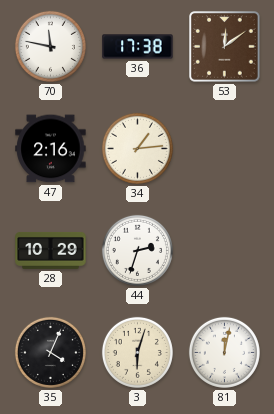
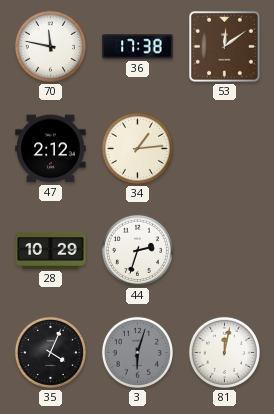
47: 2:16 -> 2:12 (51, 149)
3 dial: cream -> grey (137, 352)
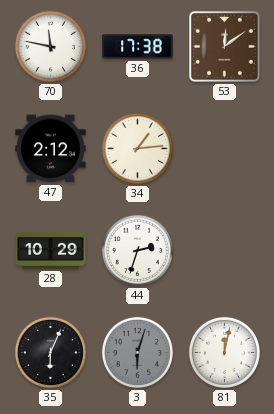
35: 4:04 -> 6:04 (50, 352)
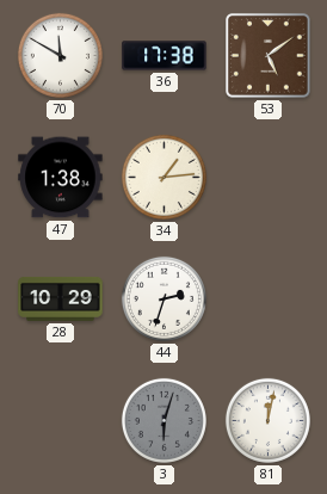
70: 11:47 -> 11:50 (60, 55)
53: 12:09 -> 5:09 (269, 56)
47: 2:12 -> 1:38 (61, 178)
35: 6:04 -> none (50, 352)
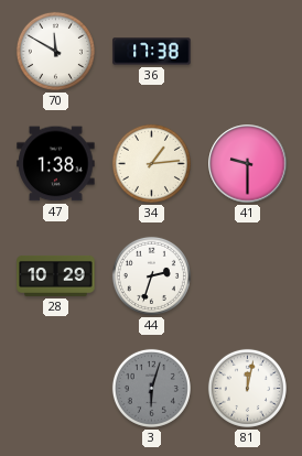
53: 5:09 -> none (269, 56)
41: none -> 9:30 (248, 164)
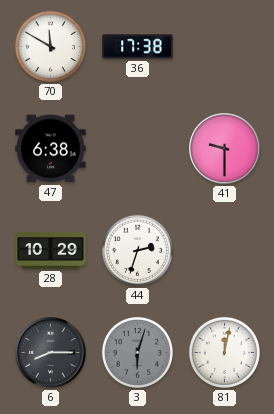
47: 1:38 -> 6:38 (51, 149)
34: 1:14 -> none (151, 163)
6: none -> 8:15 (51, 353)
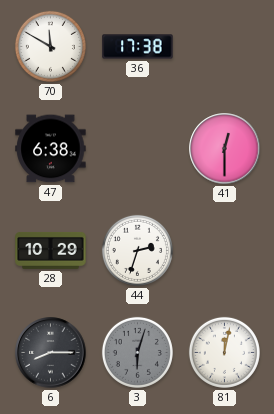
41: 9:30 -> 12:30 (225, 149)
